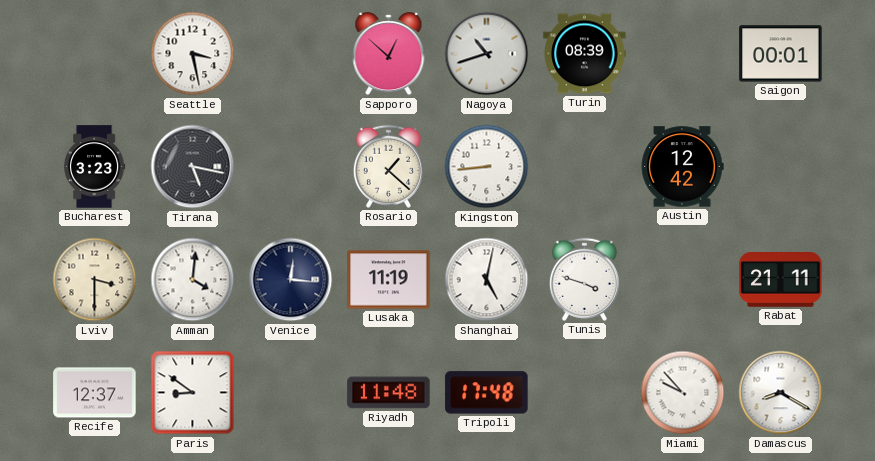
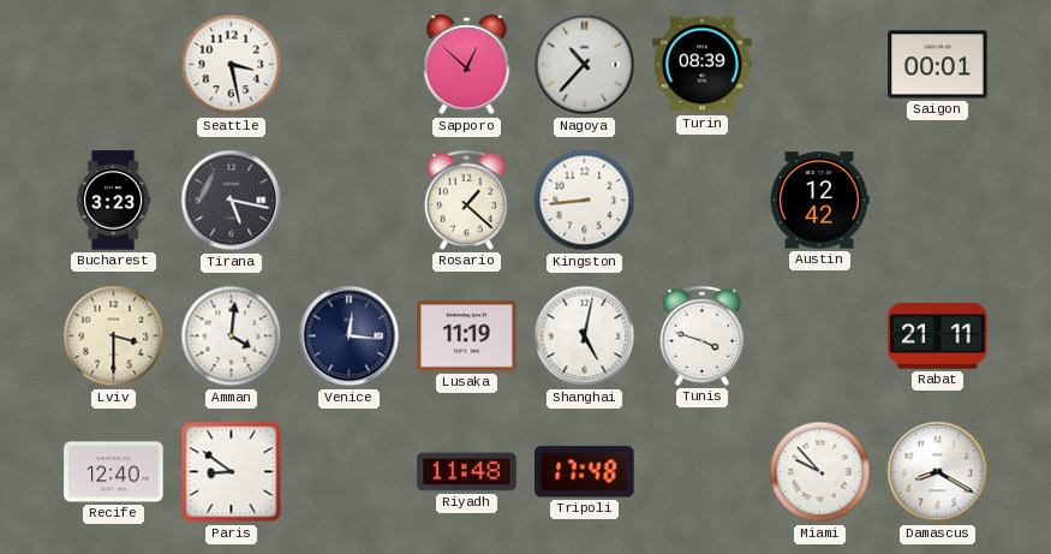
Nagoya: 10:42 -> 10:37 (585, 65)
Recife: 12:37 -> 12:40 (114, 472)
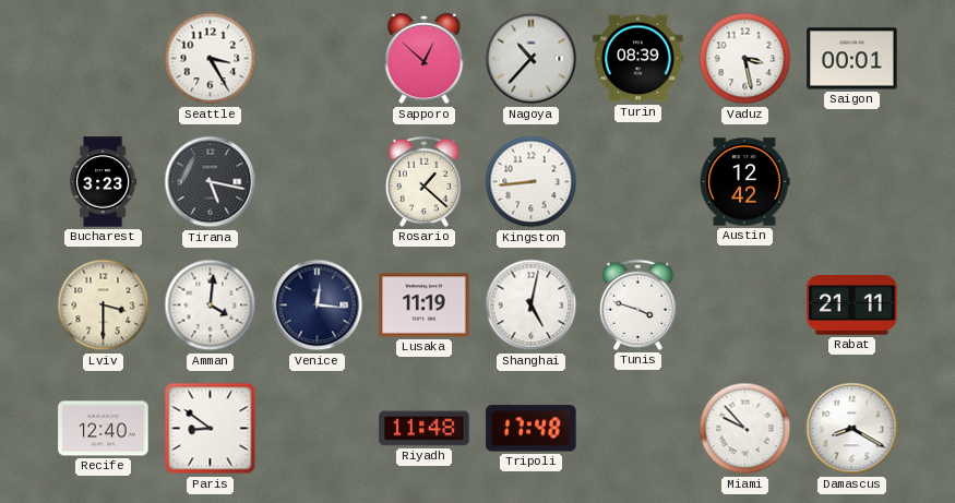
Seattle: 3:28 -> 3:25 (211, 59)
Vaduz: none -> 3:28 (745, 59)
